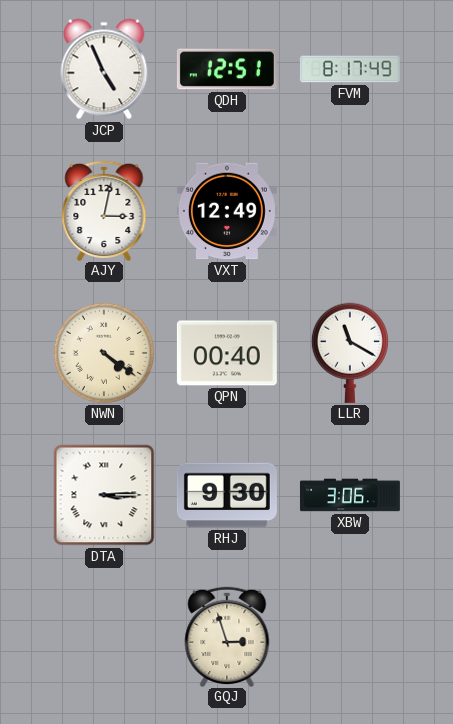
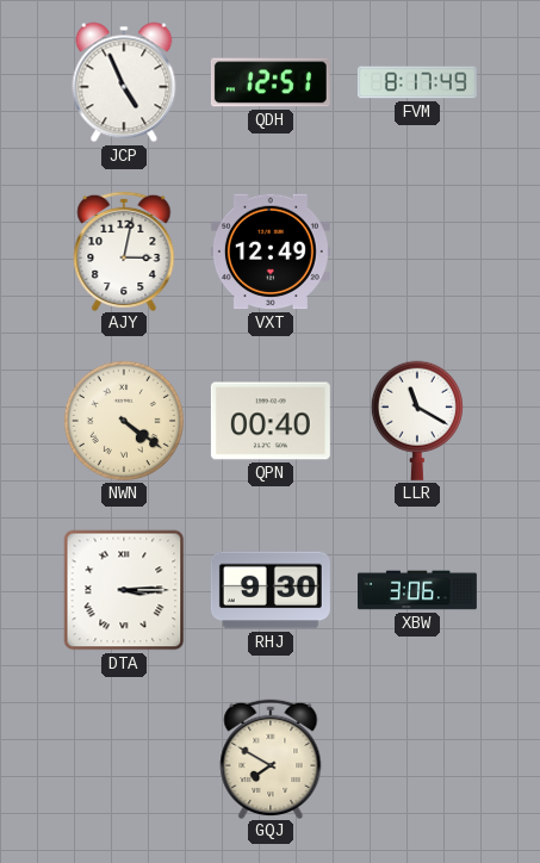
GQJ: 2:57 -> 7:50 (271, 758)
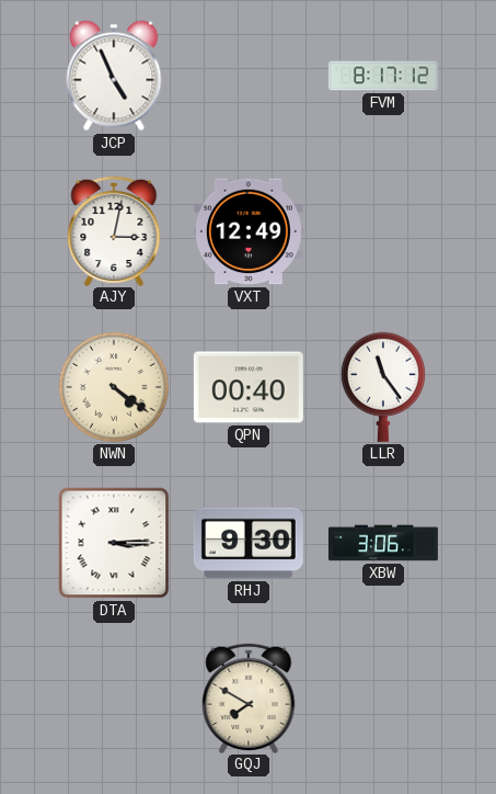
QDH: 12:51 -> none (271, 82)
FVM: 8:17:49 -> 8:17:12 (383, 76)
LLR: 11:20 -> 11:24 (383, 387)
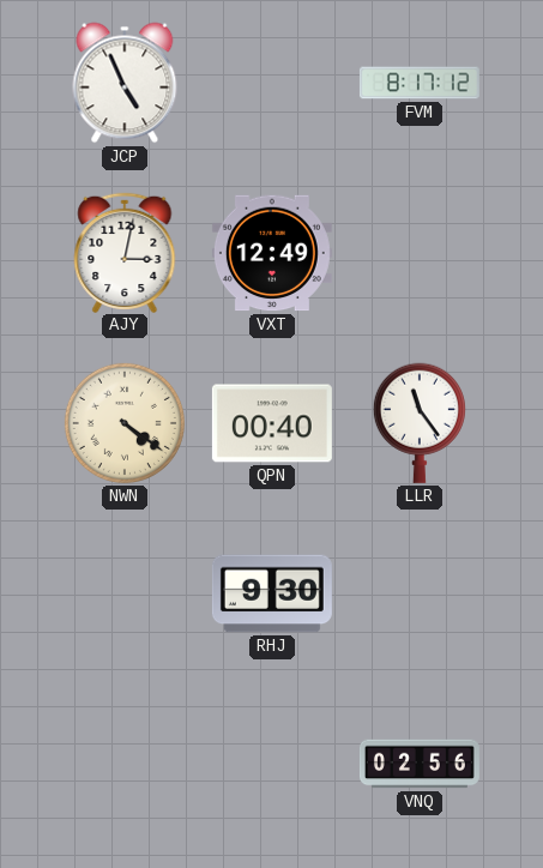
DTA: 3:15 -> none (114, 543)
XBW: 3:06 -> none (383, 543)
GQJ: 7:50 -> none (249, 697)
VNQ: none -> 02:56 (420, 764)
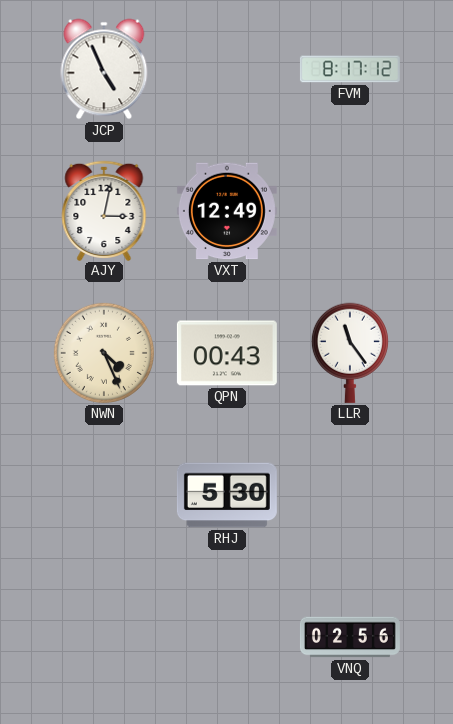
NWN: 4:21 -> 4:26 (104, 353)
QPN: 00:40 -> 00:43 (227, 353)
RHJ: 9:30 -> 5:30 (227, 495)
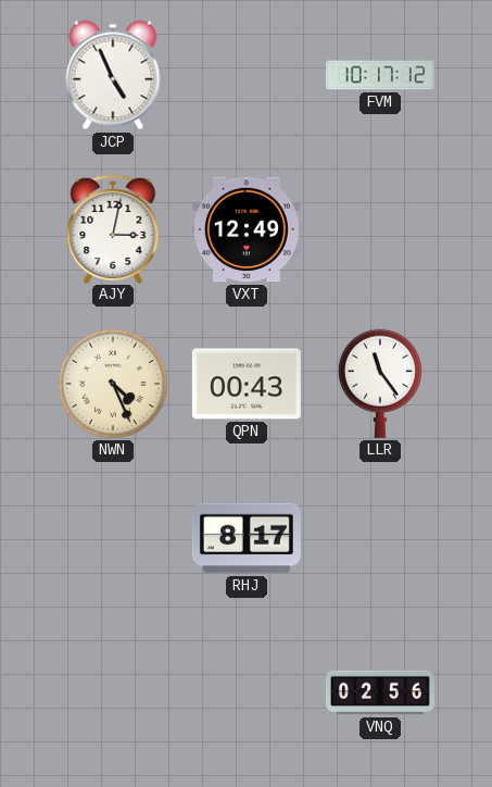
FVM: 8:17 -> 10:17 (380, 75)
RHJ: 5:30 -> 8:17 (247, 538)
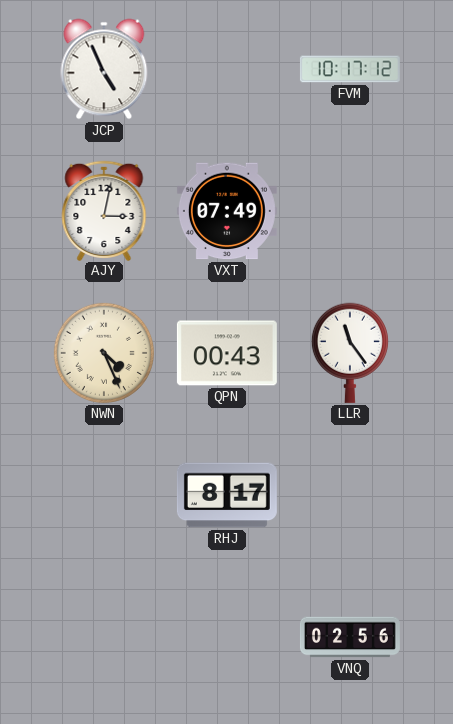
VXT: 12:49 -> 07:49 (227, 211)
